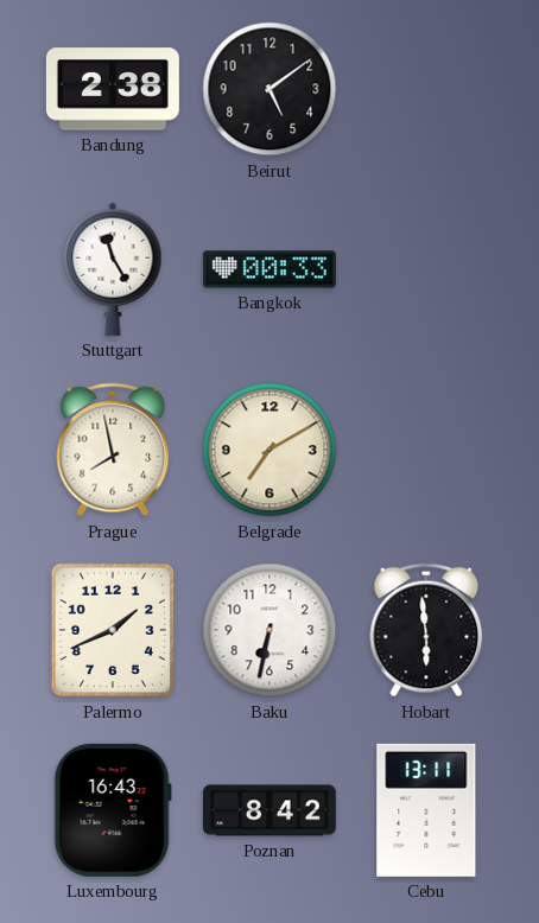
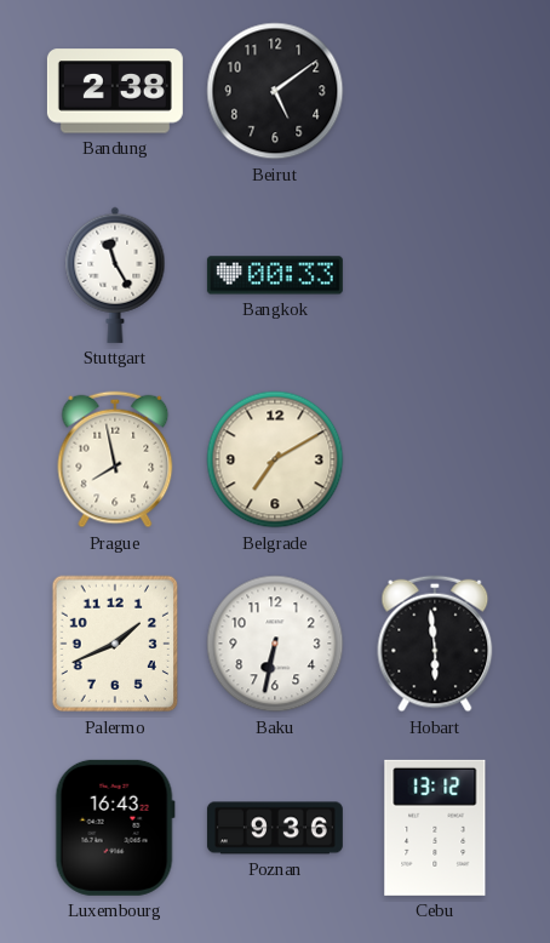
Poznan: 8:42 -> 9:36 (275, 828)
Cebu: 13:11 -> 13:12 (435, 828)
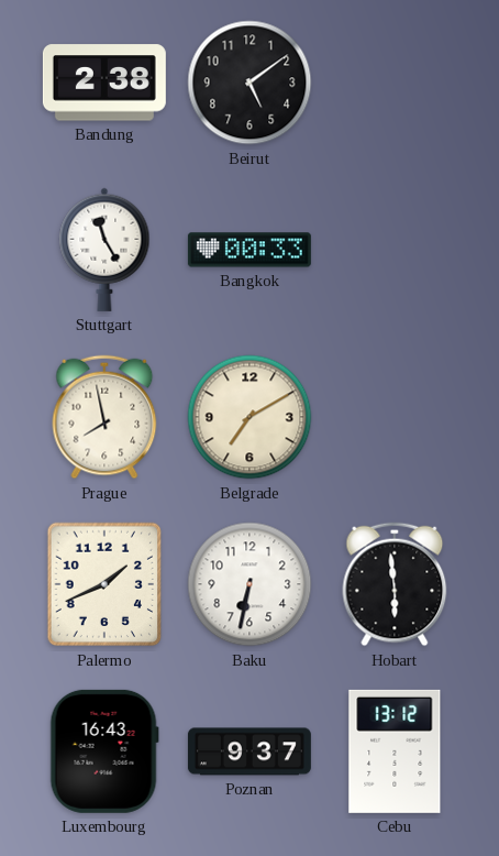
Poznan: 9:36 -> 9:37 (249, 751)
